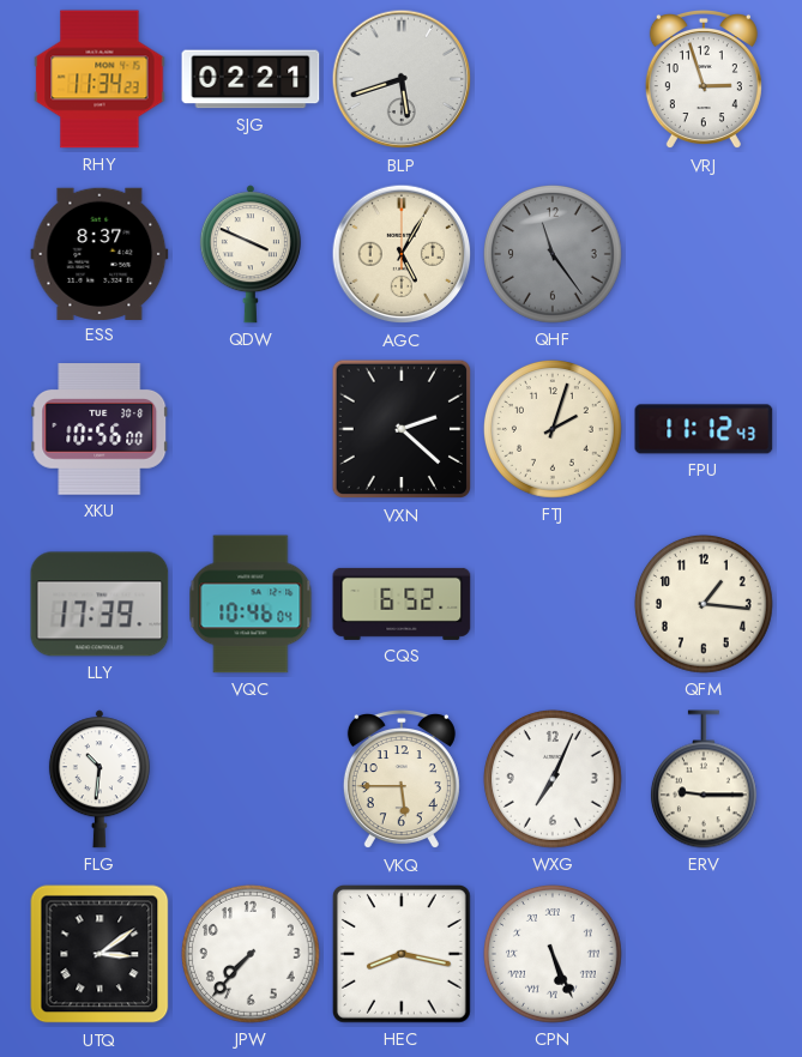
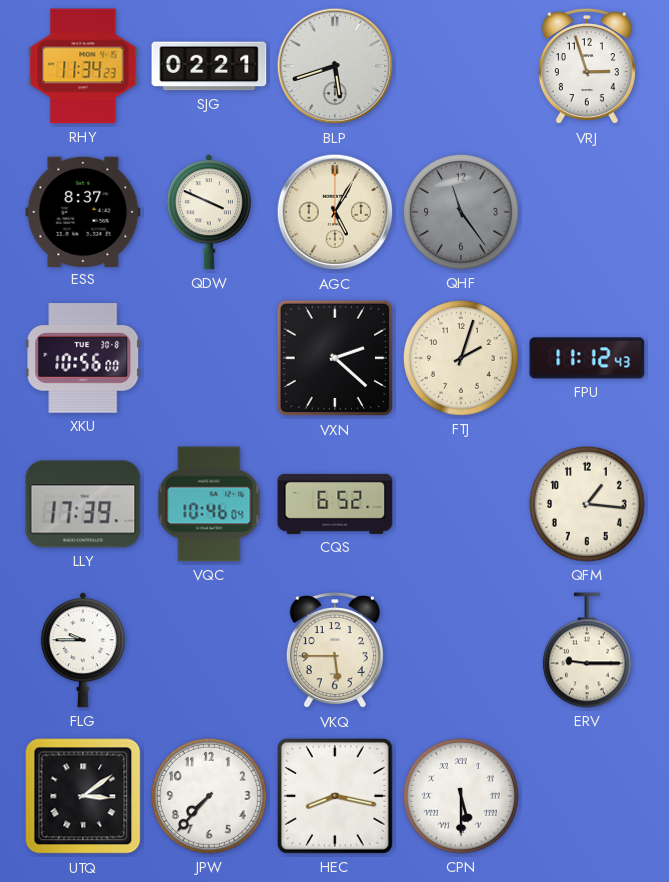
FLG: 10:31 -> 9:45 (83, 650)
WXG: 7:04 -> none (553, 779)
CPN: 5:26 -> 5:30 (461, 796)
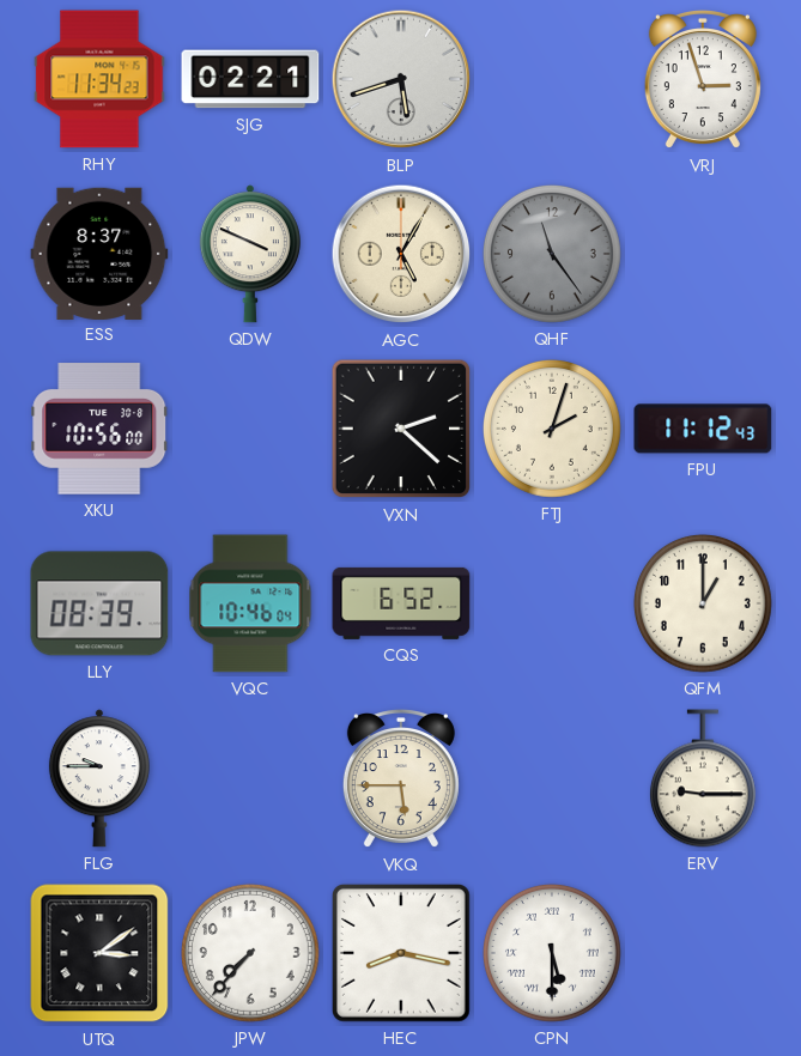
LLY: 17:39 -> 08:39 (99, 603)
QFM: 1:16 -> 1:00 (703, 603)
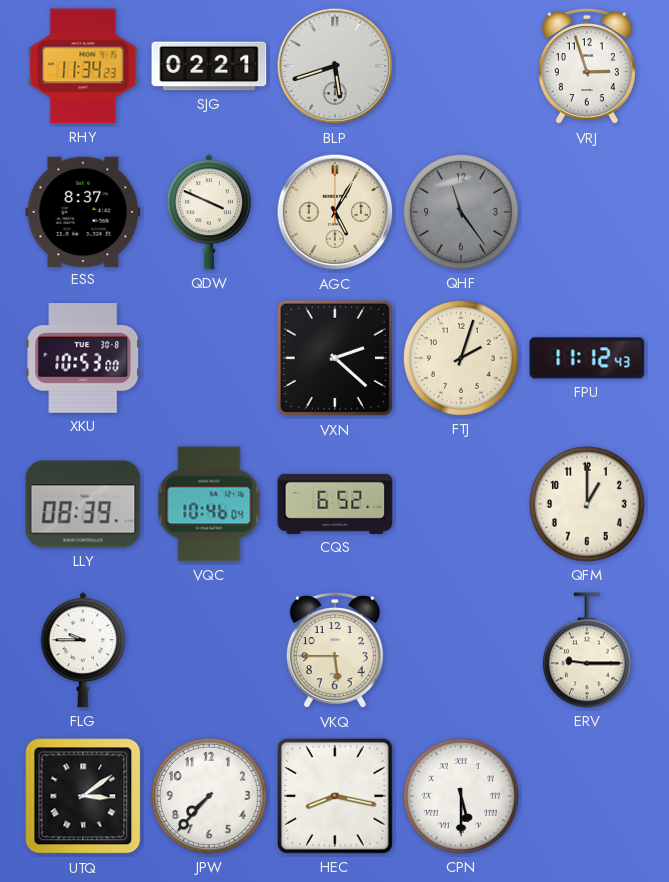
XKU: 10:56 -> 10:53 (83, 359)
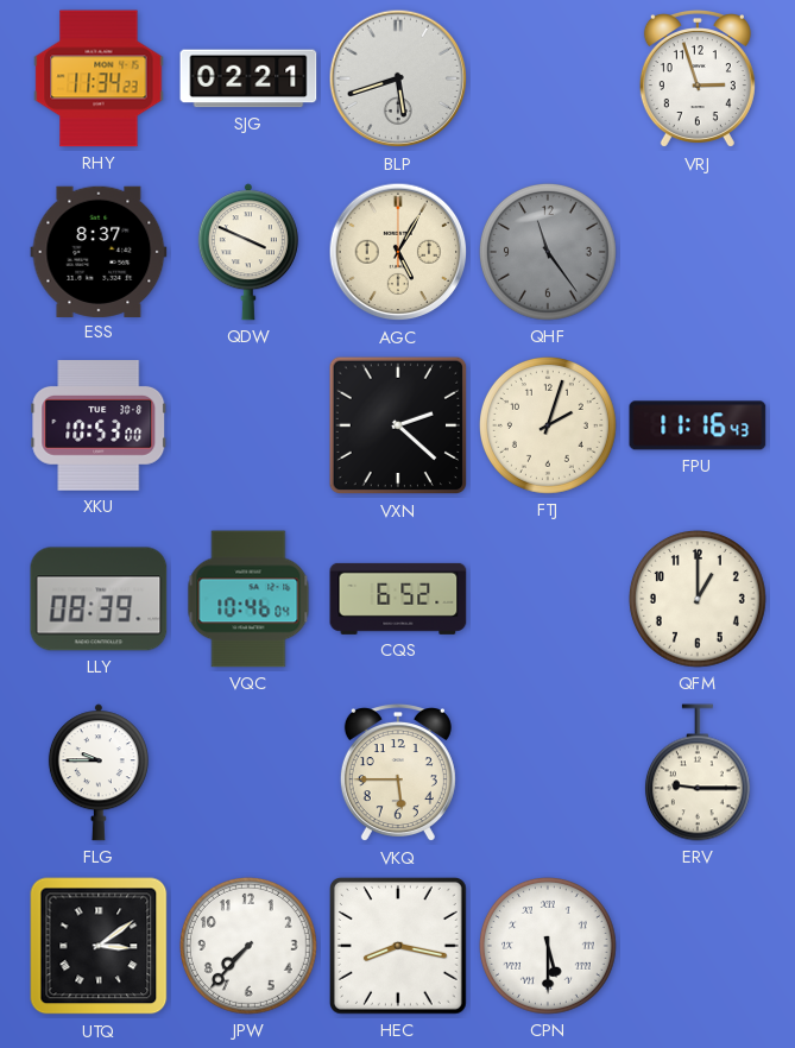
FPU: 11:12 -> 11:16 (698, 425)
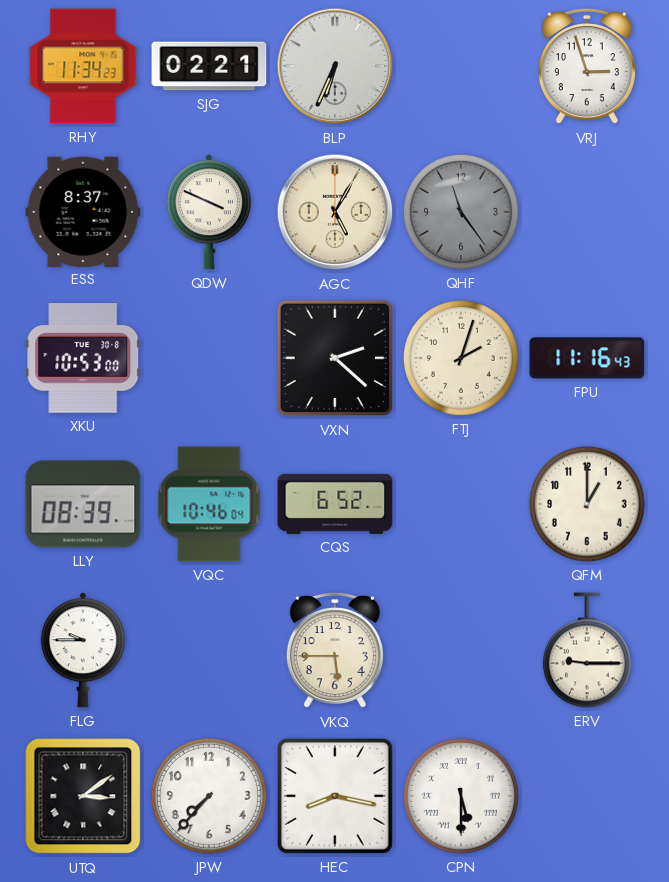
BLP: 5:42 -> 6:34 (335, 66)
